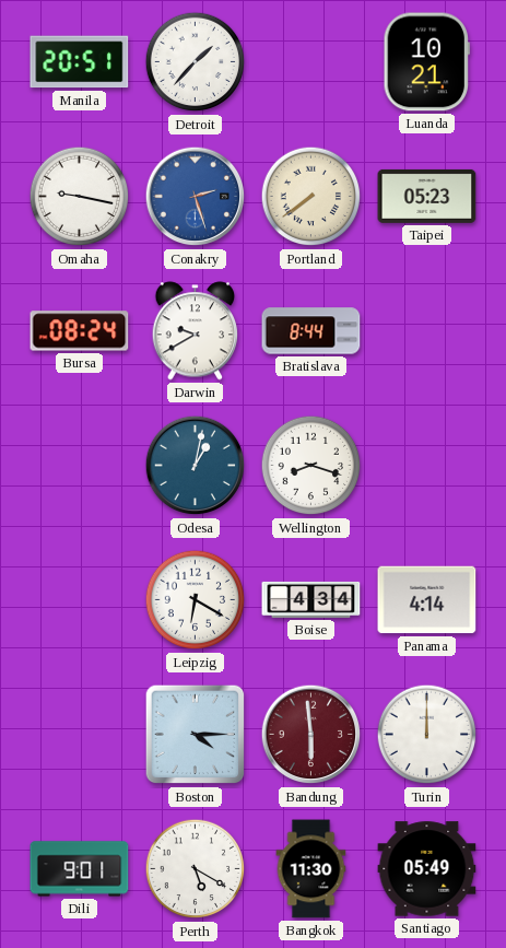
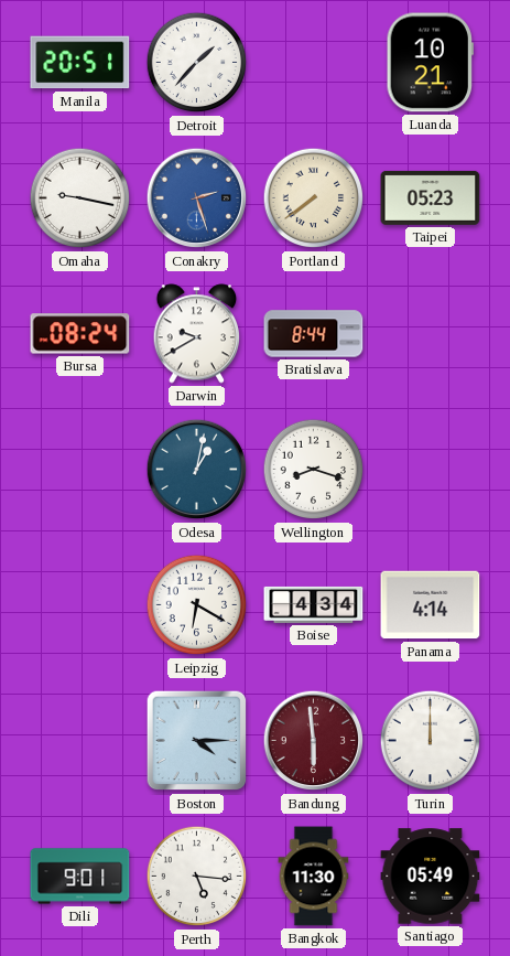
Perth: 5:20 -> 5:16 (197, 877)
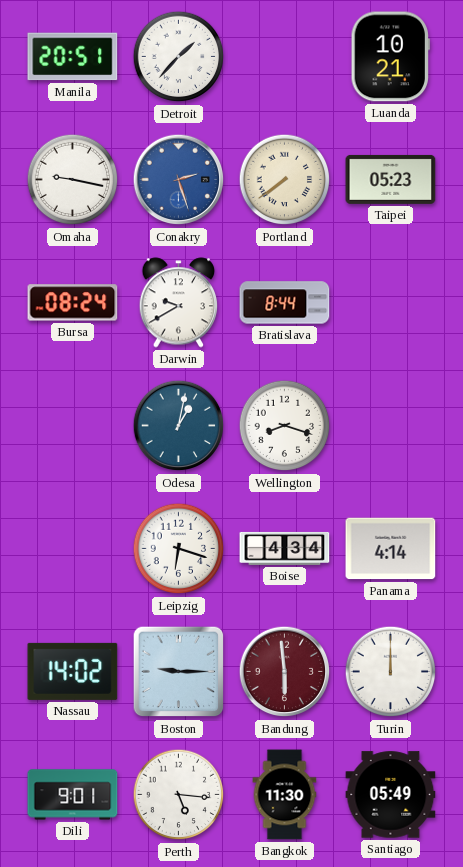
Leipzig: 6:20 -> 6:18 (179, 549)
Nassau: none -> 14:02 (73, 671)
Boston: 4:15 -> 9:15 (179, 672)
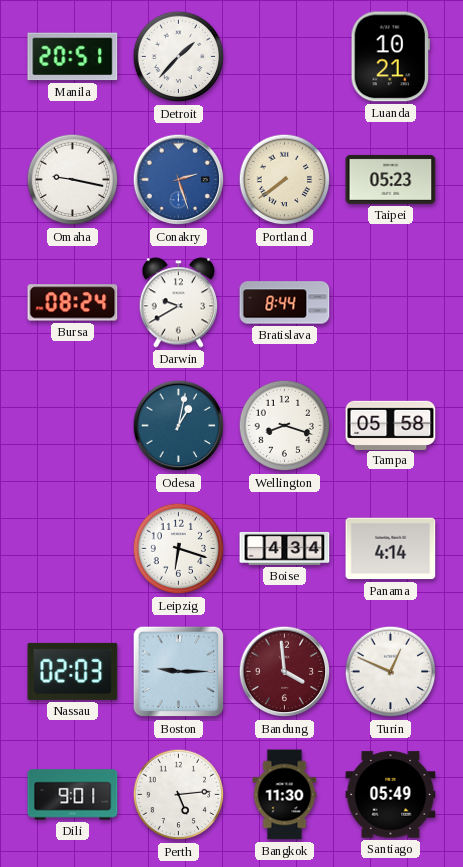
Tampa: none -> 05:58 (391, 425)
Nassau: 14:02 -> 02:03 (73, 671)
Bandung: 5:59 -> 3:59 (285, 672)
Turin: 12:00 -> 12:49 (391, 672)
Perth: 5:16 -> 5:14 (179, 795)
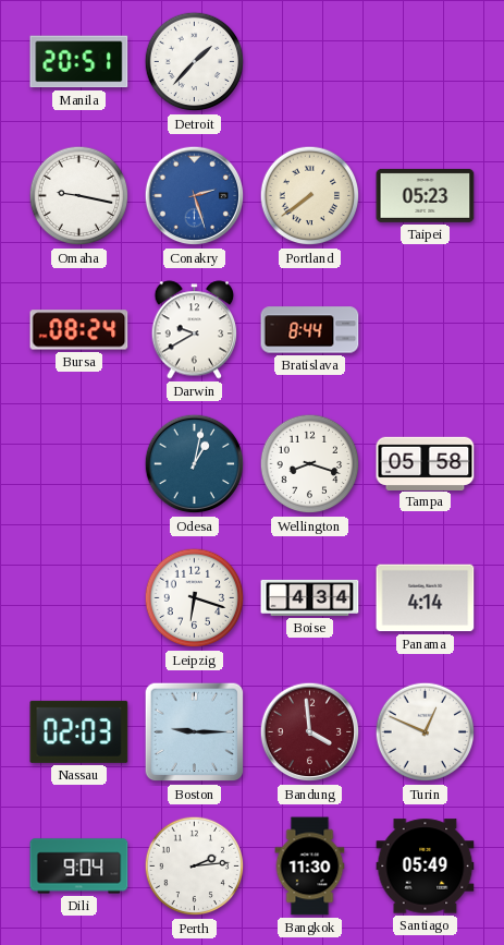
Luanda: 10:21 -> none (390, 57)
Dili: 9:01 -> 9:04 (79, 867)
Perth: 5:14 -> 2:14 (195, 867)
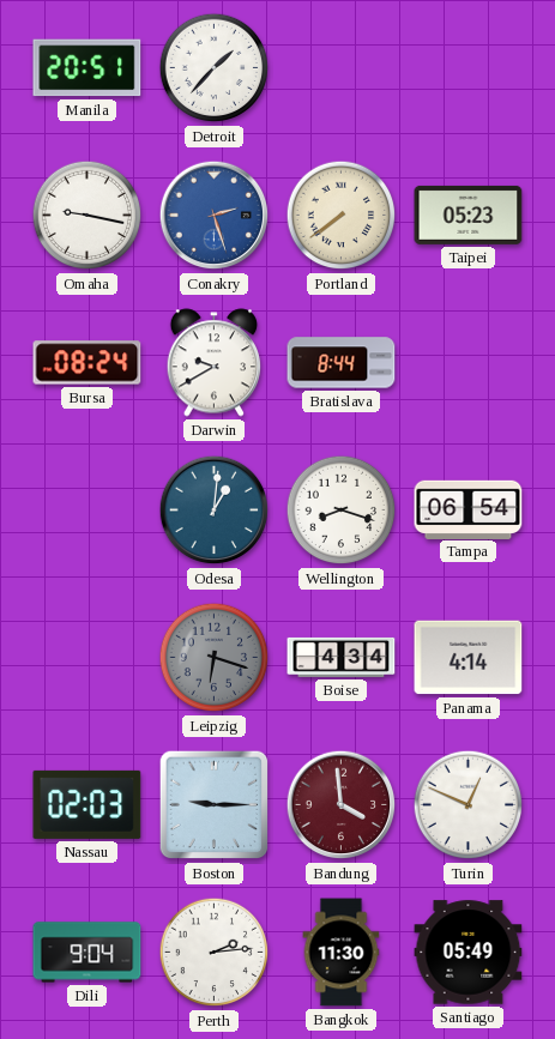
Odesa: 1:02 -> 1:01 (215, 511)
Tampa: 05:58 -> 06:54 (469, 509)
Leipzig dial: white -> grey (215, 658)
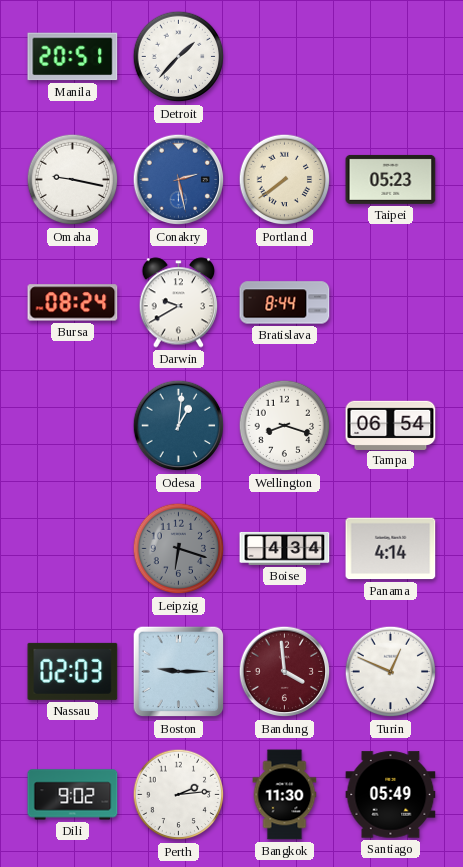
Conakry: 2:27 -> 2:28 (179, 180)
Dili: 9:04 -> 9:02 (73, 795)
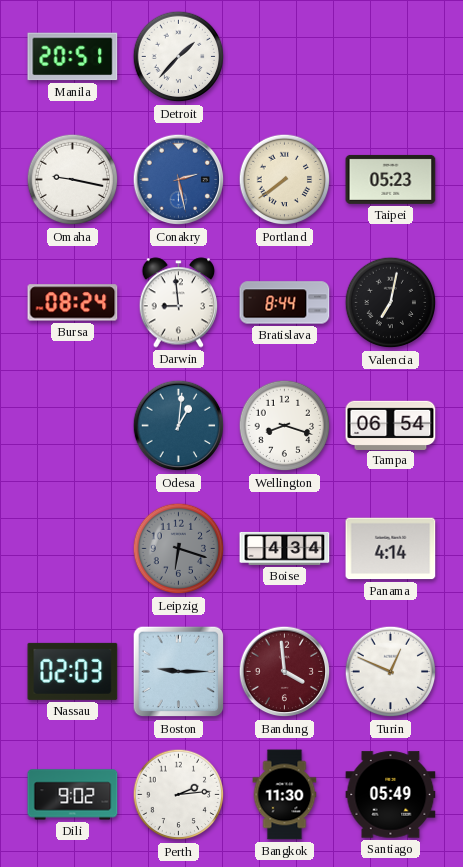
Darwin: 9:40 -> 8:59 (179, 303)
Valencia: none -> 7:02 (391, 303)
